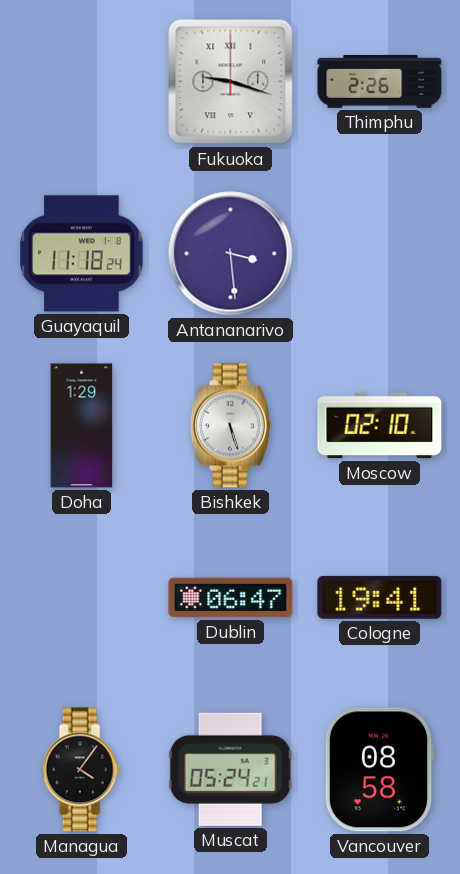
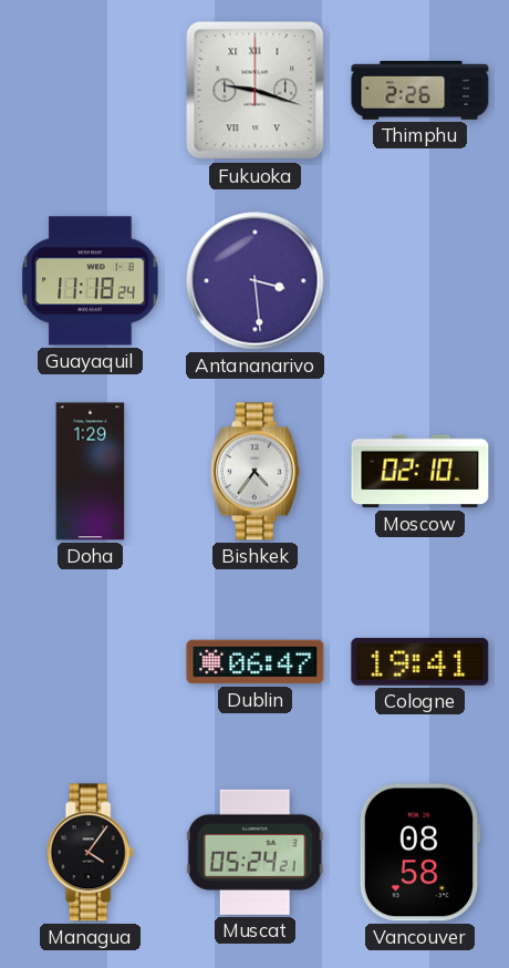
Bishkek: 5:27 -> 4:36 (254, 472)
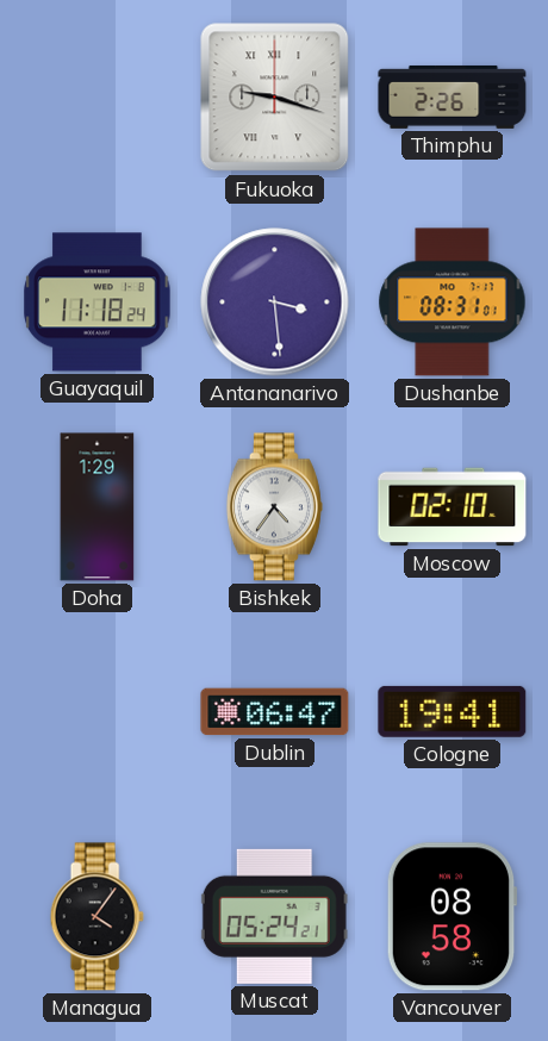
Dushanbe: none -> 08:31 (453, 303)
